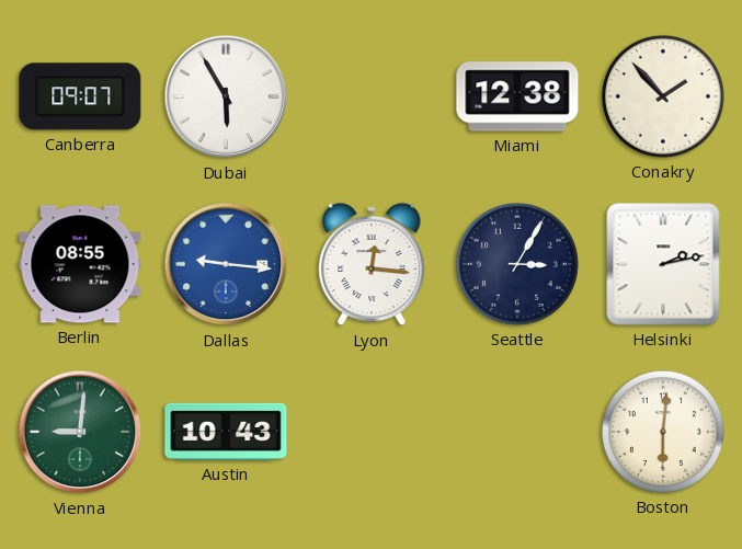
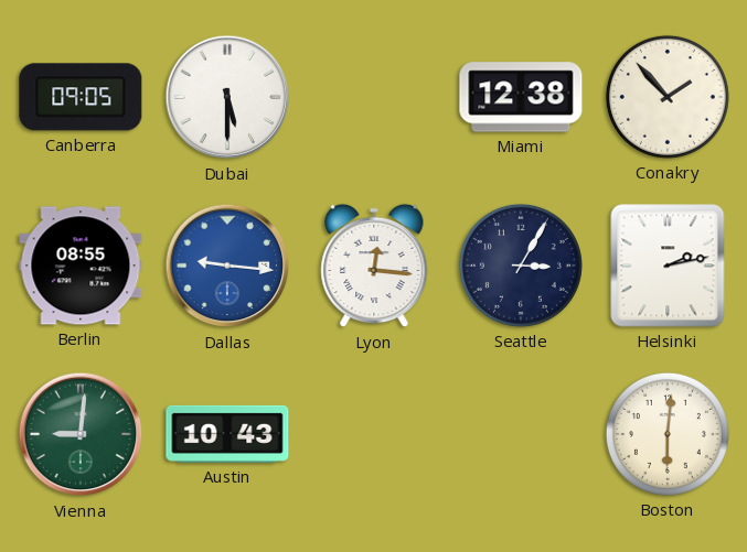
Canberra: 09:07 -> 09:05 (81, 97)
Dubai: 5:55 -> 5:30 (227, 97)
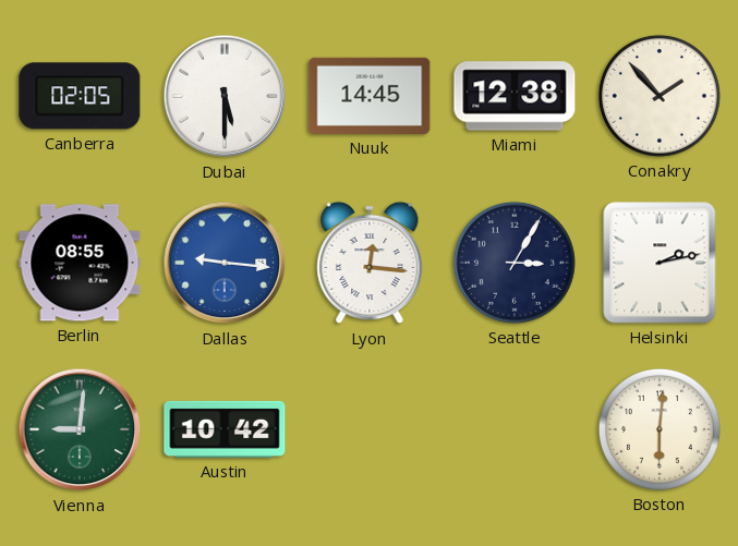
Canberra: 09:05 -> 02:05 (80, 96)
Nuuk: none -> 14:45 (370, 96)
Austin: 10:43 -> 10:42 (225, 429)
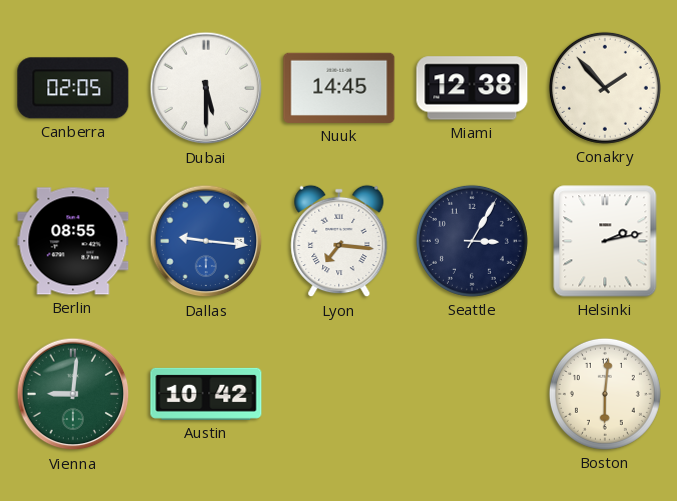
Lyon: 12:16 -> 7:16 (339, 241)
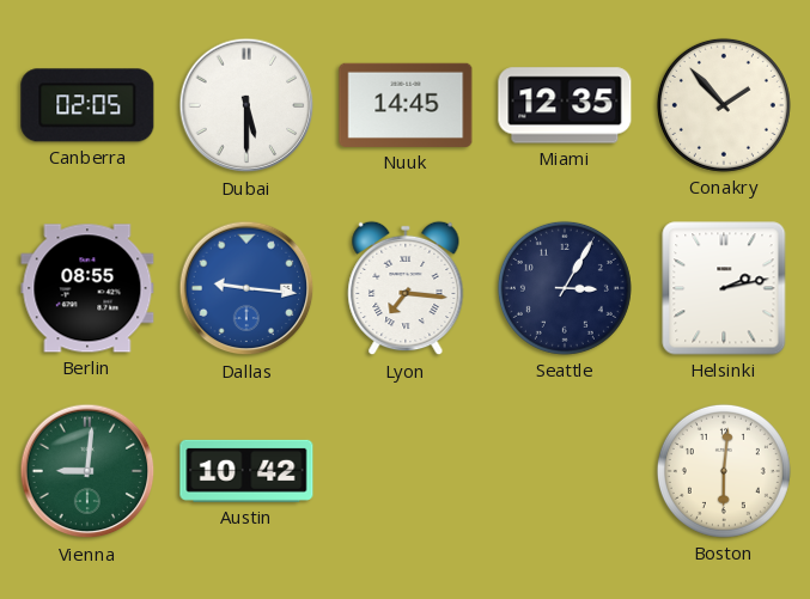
Miami: 12:38 -> 12:35 (565, 105)
